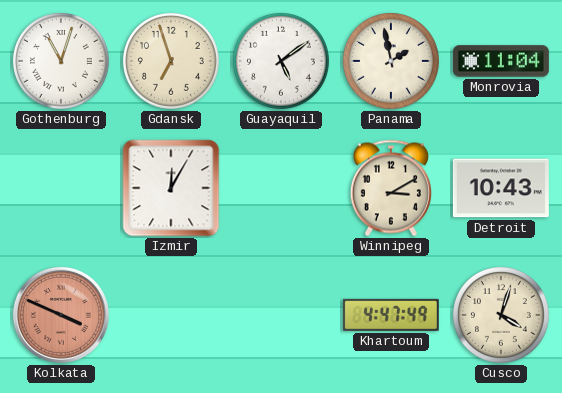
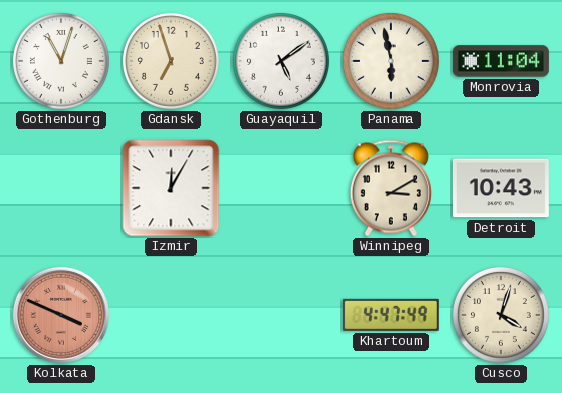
Panama: 1:58 -> 5:58 (391, 61)
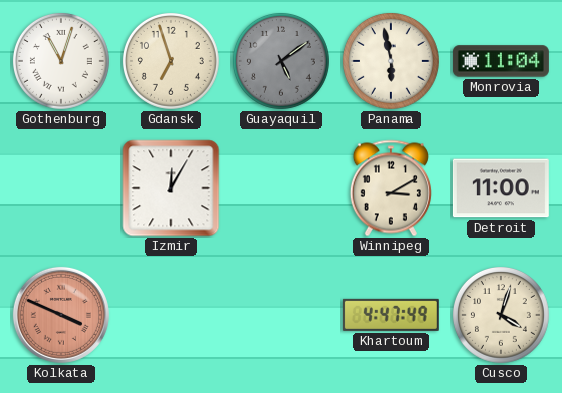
Guayaquil dial: white -> grey (281, 61)
Detroit: 10:43 -> 11:00 (501, 188)
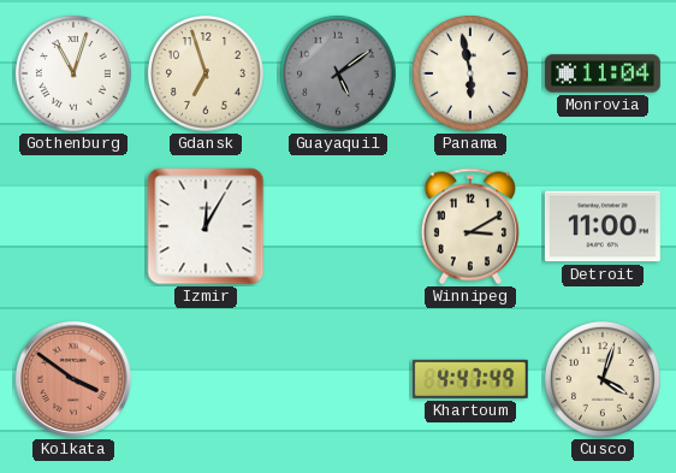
Kolkata: 3:49 -> 3:51 (73, 379)
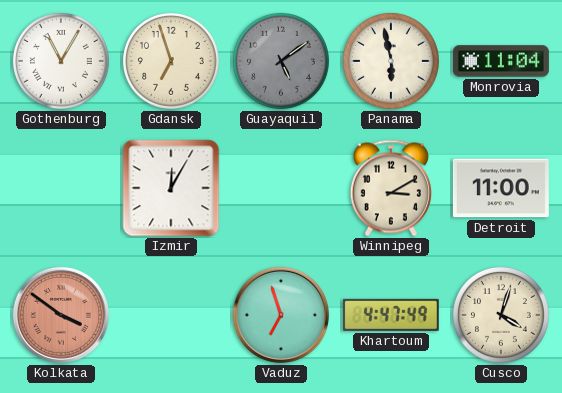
Gothenburg: 11:03 -> 11:05 (61, 61)
Vaduz: none -> 6:57 (281, 315)
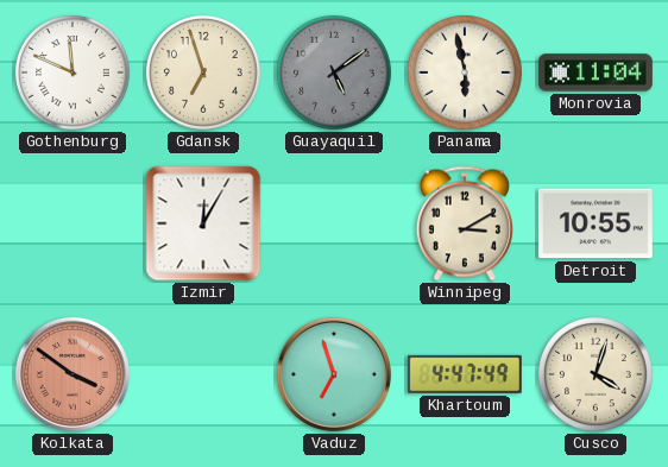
Gothenburg: 11:05 -> 11:49 (73, 72)
Detroit: 11:00 -> 10:55 (595, 223)
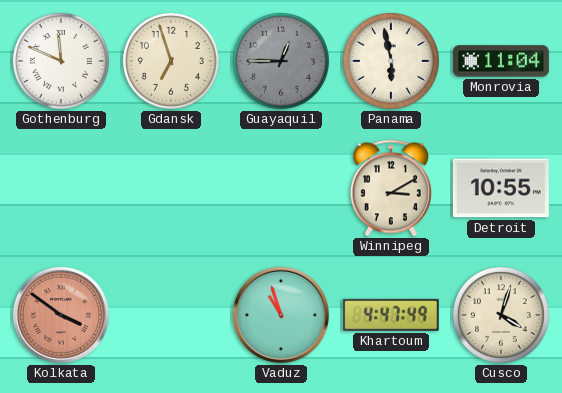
Guayaquil: 5:09 -> 12:45 (281, 61)
Izmir: 12:05 -> none (203, 223)
Vaduz: 6:57 -> 10:57 (281, 315)
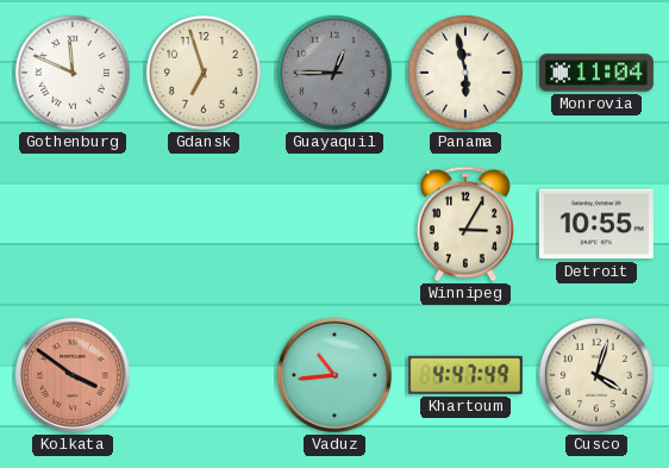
Winnipeg: 3:10 -> 3:05 (465, 224)
Vaduz: 10:57 -> 10:44 (334, 375)
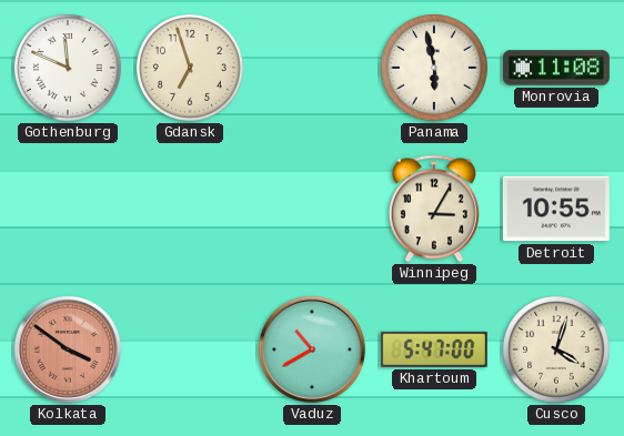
Guayaquil: 12:45 -> none (334, 73)
Monrovia: 11:04 -> 11:08 (556, 68)
Vaduz: 10:44 -> 10:40 (312, 349)
Khartoum: 4:47 -> 5:47 (434, 349)
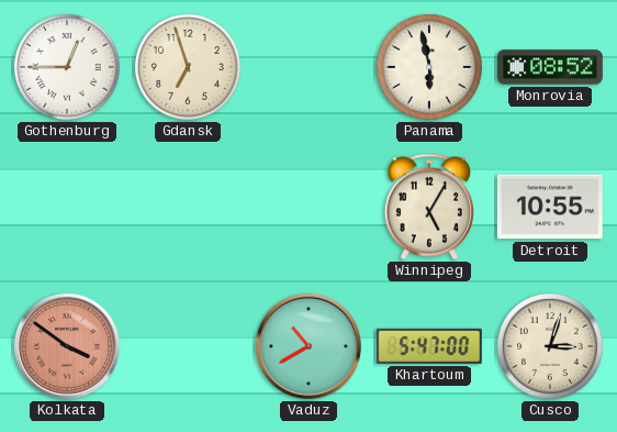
Gothenburg: 11:49 -> 12:45 (67, 67)
Monrovia: 11:08 -> 08:52 (550, 67)
Winnipeg: 3:05 -> 5:05 (429, 207)
Cusco: 4:03 -> 3:03 (550, 346)
